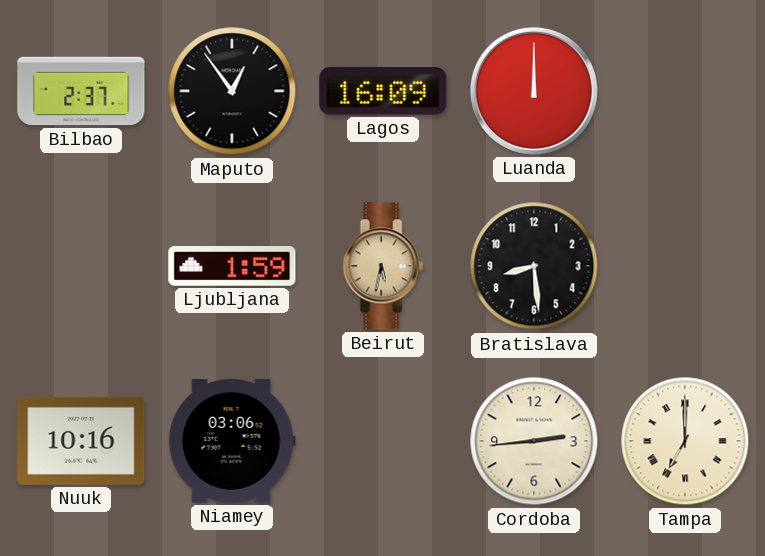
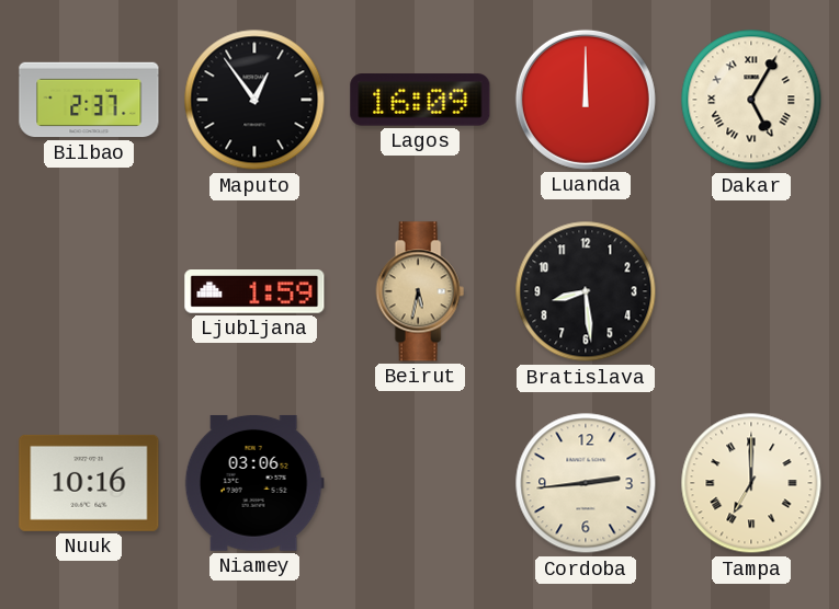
Dakar: none -> 5:05 (751, 100)
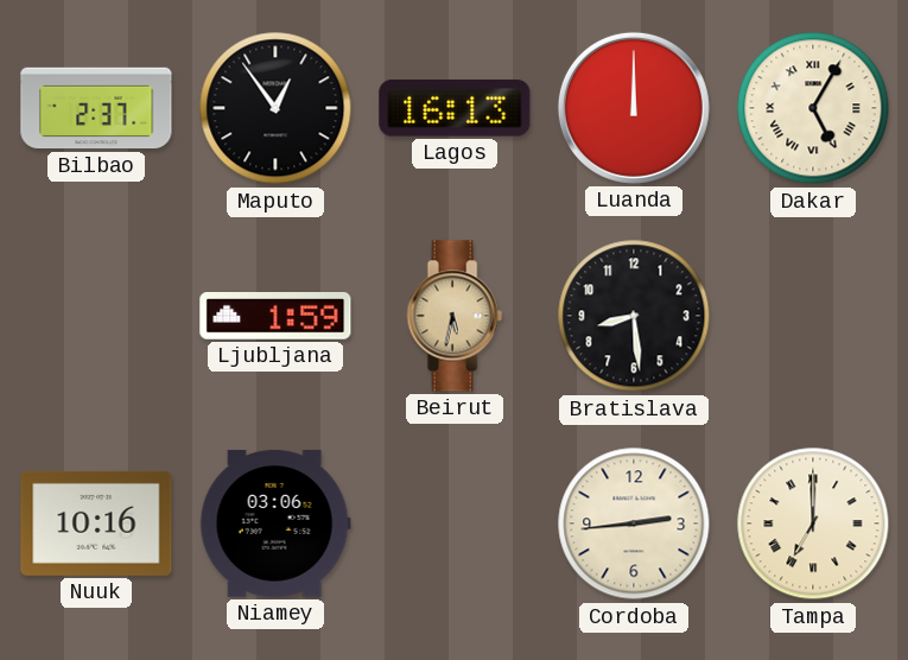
Lagos: 16:09 -> 16:13 (455, 108)
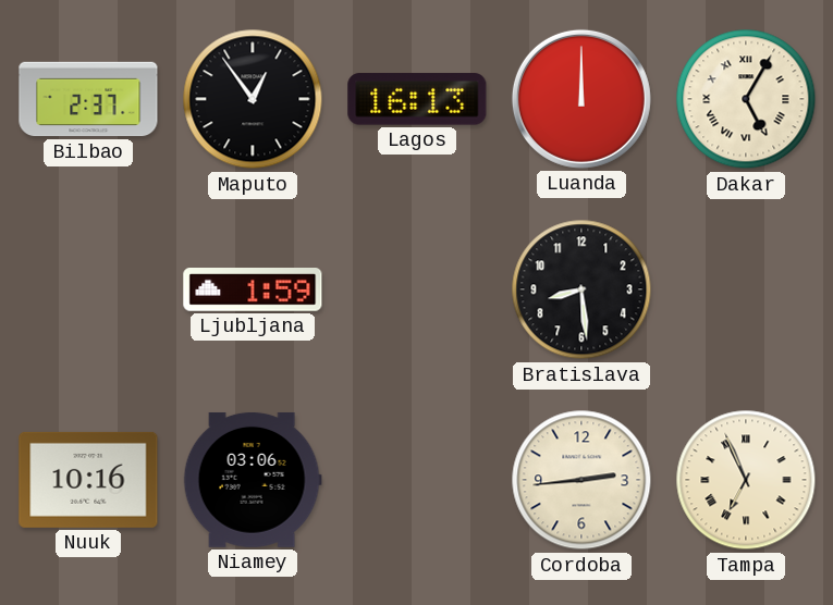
Beirut: 5:32 -> none (455, 316)
Tampa: 7:00 -> 6:56 (746, 480)
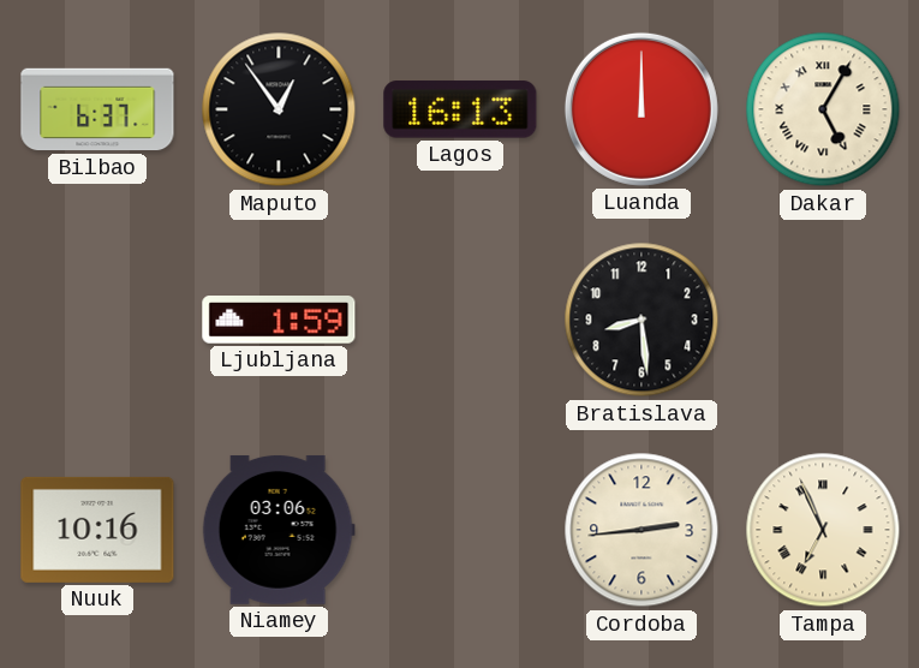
Bilbao: 2:37 -> 6:37 (97, 109)
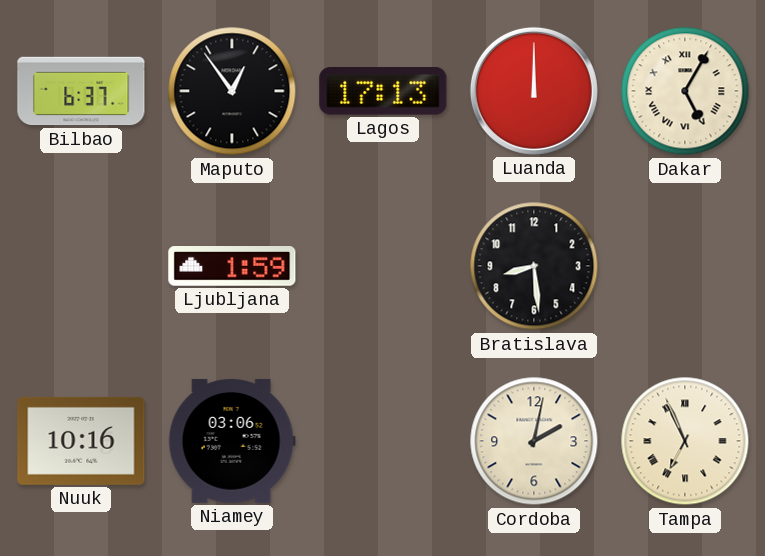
Lagos: 16:13 -> 17:13 (383, 91)
Cordoba: 2:44 -> 2:02 (534, 441)
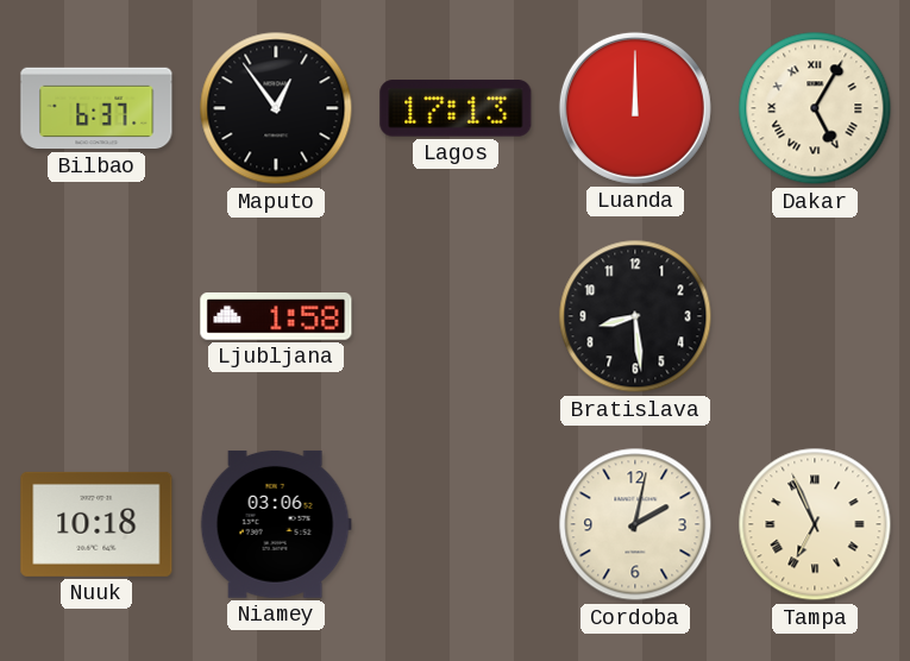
Ljubljana: 1:59 -> 1:58 (276, 317)
Nuuk: 10:16 -> 10:18 (96, 524)
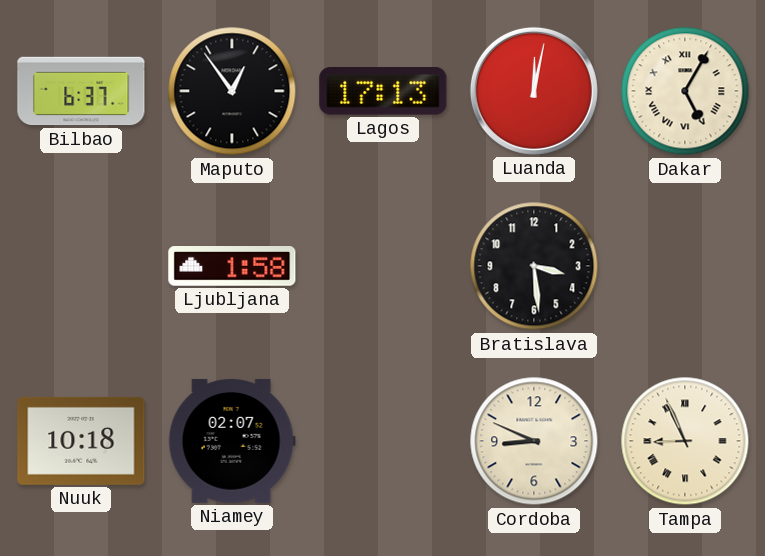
Luanda: 12:00 -> 12:02 (534, 91)
Bratislava: 8:29 -> 3:29 (534, 266)
Niamey: 03:06 -> 02:07 (232, 441)
Cordoba: 2:02 -> 8:49 (534, 441)
Tampa: 6:56 -> 8:56 (685, 441)
